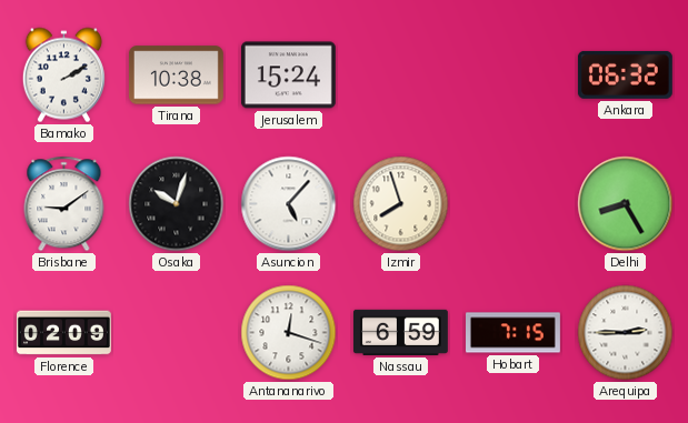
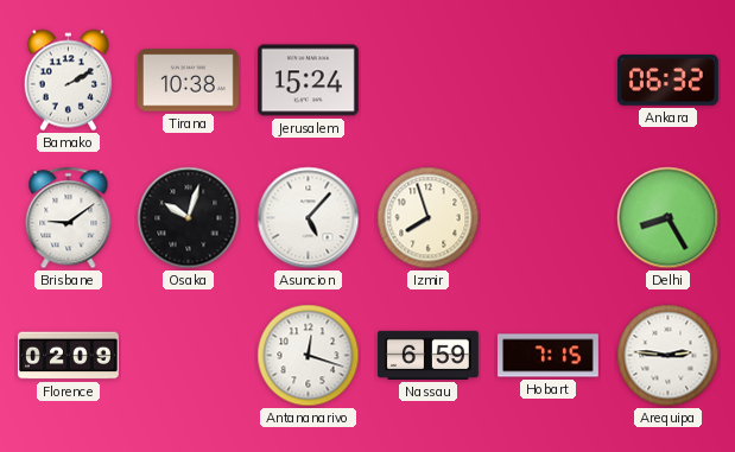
Arequipa: 2:45 -> 2:46 (669, 356)
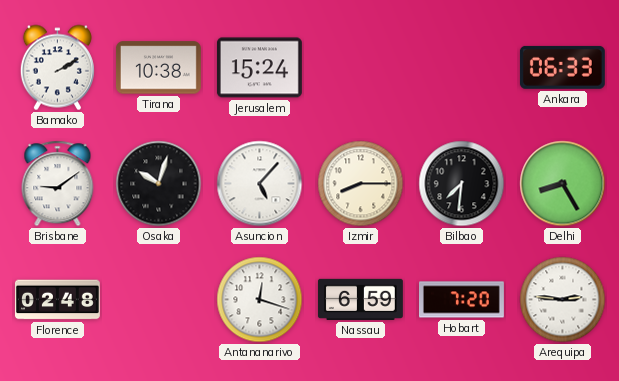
Ankara: 06:32 -> 06:33 (562, 67)
Izmir: 7:57 -> 8:15 (361, 184)
Bilbao: none -> 7:31 (462, 184)
Florence: 02:09 -> 02:48 (57, 300)
Hobart: 7:15 -> 7:20 (462, 300)
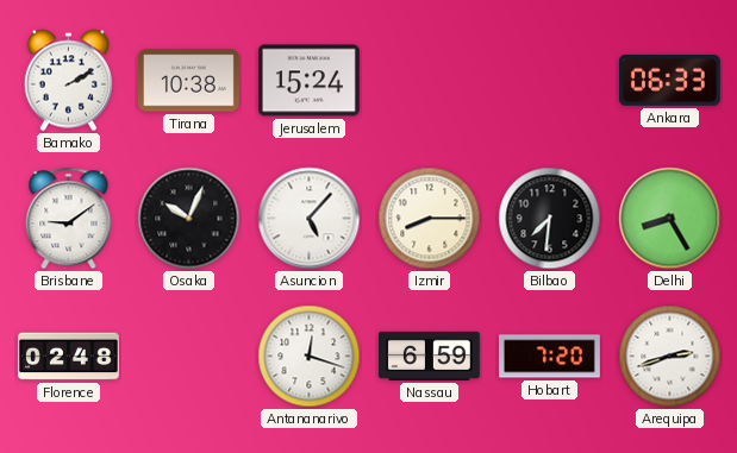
Osaka: 10:03 -> 10:04 (189, 219)
Arequipa: 2:46 -> 2:42 (670, 357)
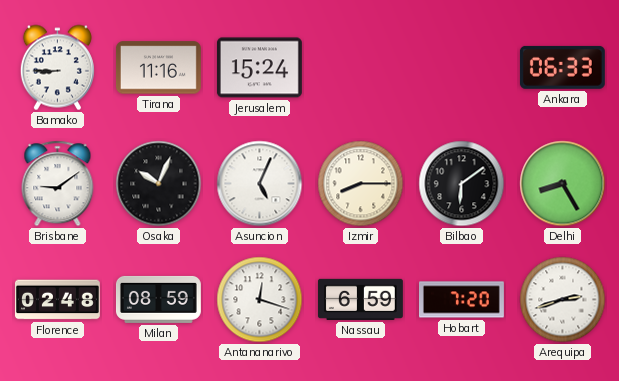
Bamako: 2:10 -> 8:45 (57, 68)
Tirana: 10:38 -> 11:16 (158, 68)
Asuncion: 5:07 -> 5:04 (260, 184)
Bilbao: 7:31 -> 6:09 (462, 184)
Milan: none -> 08:59 (158, 299)
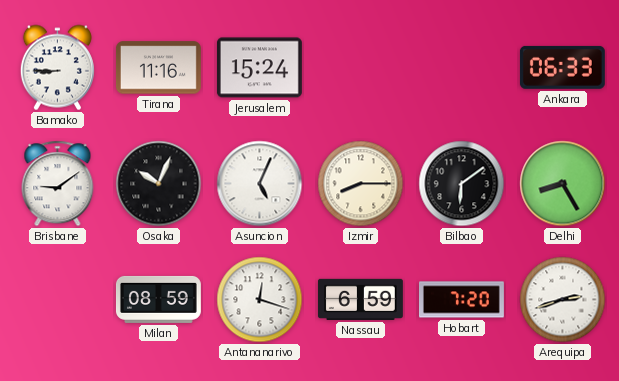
Florence: 02:48 -> none (57, 300)
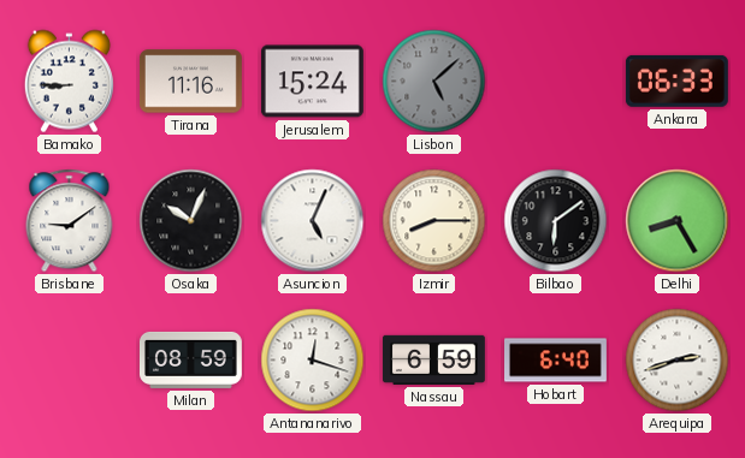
Lisbon: none -> 5:08 (434, 82)
Hobart: 7:20 -> 6:40 (556, 361)
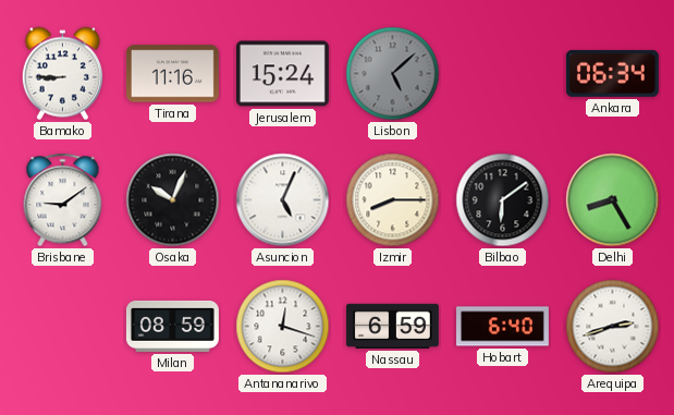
Ankara: 06:33 -> 06:34 (612, 73)
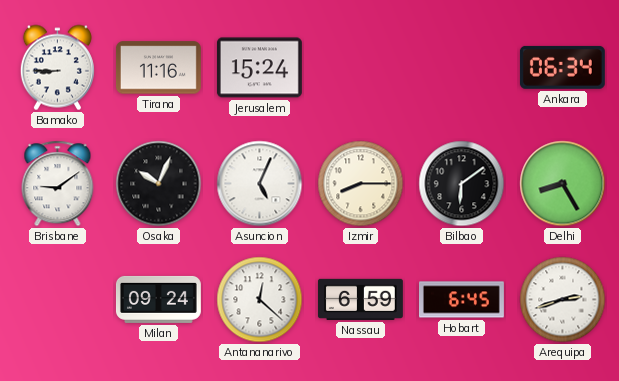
Lisbon: 5:08 -> none (393, 74)
Milan: 08:59 -> 09:24 (158, 299)
Antananarivo: 12:18 -> 12:22 (260, 300)
Hobart: 6:40 -> 6:45 (462, 300)
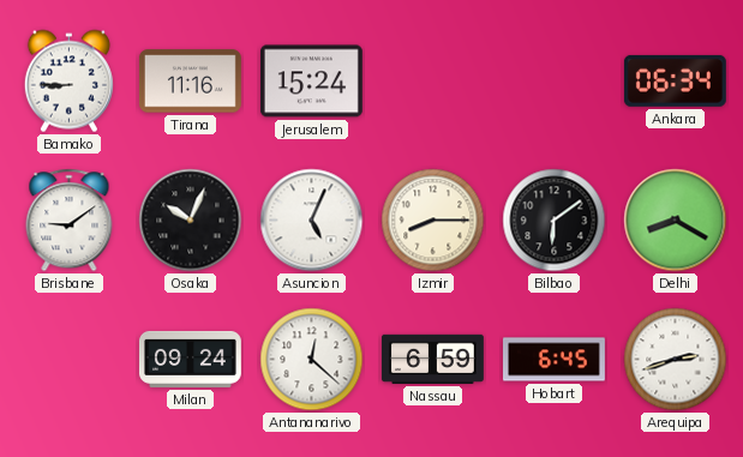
Delhi: 8:25 -> 8:20 (676, 221)
